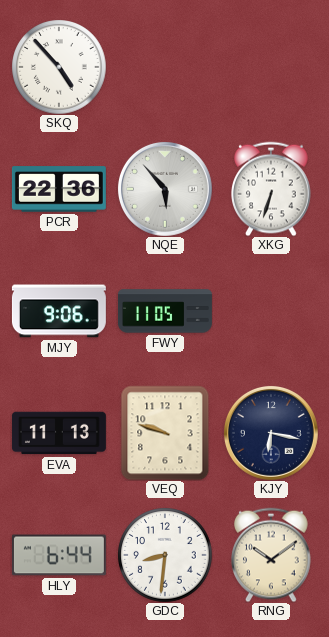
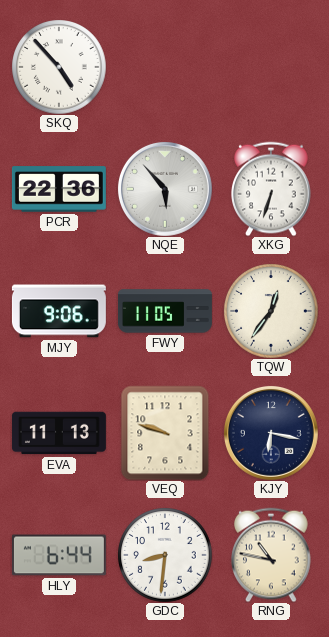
TQW: none -> 12:36 (271, 311)
RNG: 10:09 -> 10:47 (271, 555)
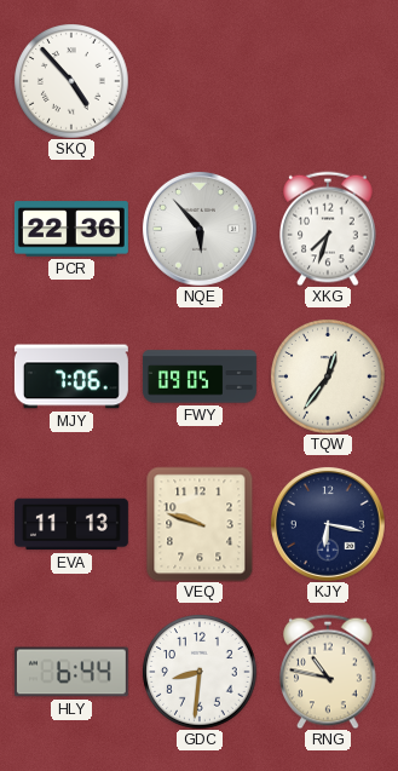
XKG: 6:33 -> 7:33 (328, 229)
MJY: 9:06 -> 7:06 (71, 376)
FWY: 11:05 -> 09:05 (200, 376)
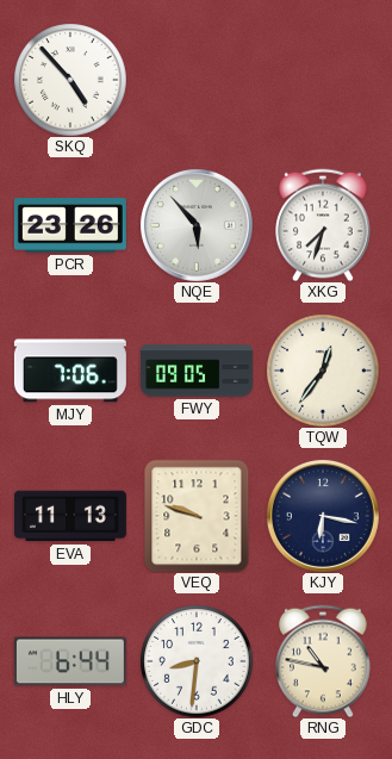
PCR: 22:36 -> 23:26 (70, 225)
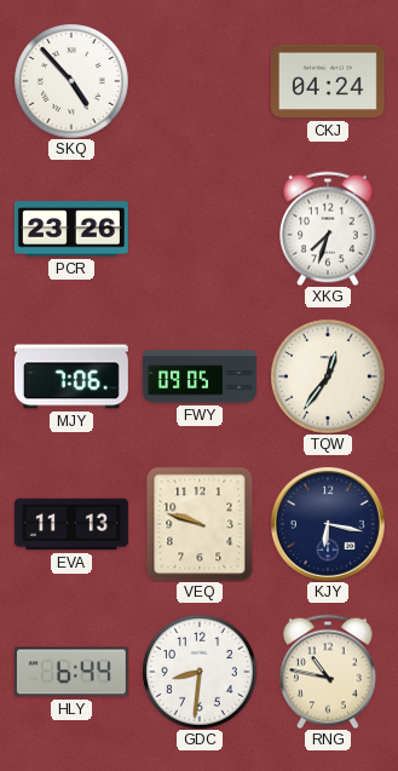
CKJ: none -> 04:24 (328, 81)
NQE: 5:53 -> none (197, 225)
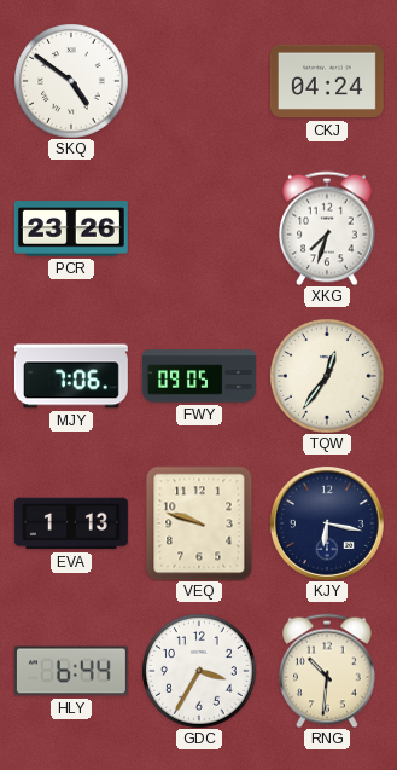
SKQ: 4:53 -> 4:51 (71, 81)
EVA: 11:13 -> 1:13 (71, 523)
GDC: 8:31 -> 3:35 (199, 671)
RNG: 10:47 -> 10:31 (327, 671)
